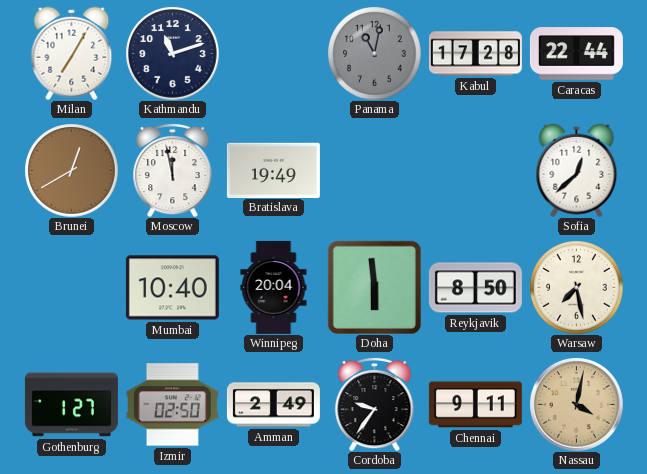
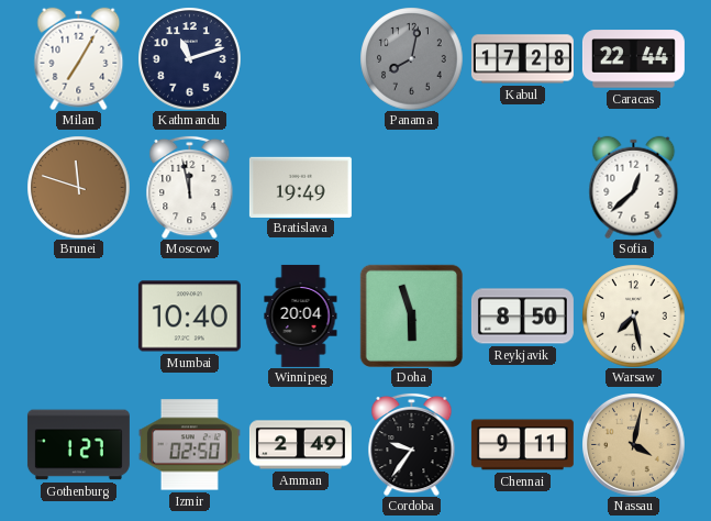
Panama: 11:02 -> 8:02 (411, 58)
Brunei: 12:40 -> 11:48 (78, 187)
Doha: 5:59 -> 5:57 (411, 315)
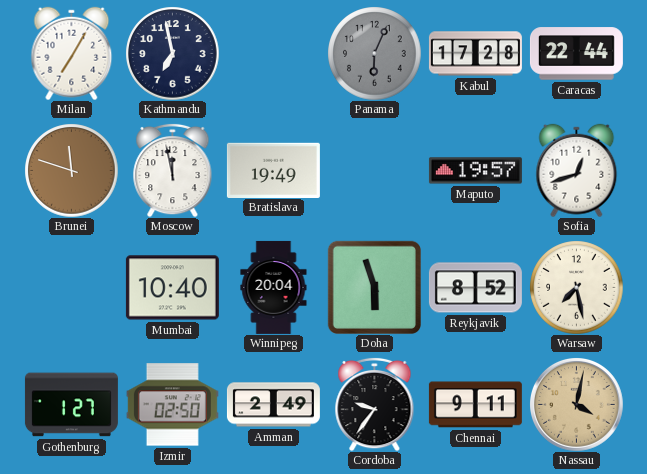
Kathmandu: 11:12 -> 6:58 (172, 53)
Panama: 8:02 -> 6:04 (374, 53)
Maputo: none -> 19:57 (475, 171)
Sofia: 12:38 -> 12:42 (577, 170)
Reykjavik: 8:50 -> 8:52 (475, 288)
